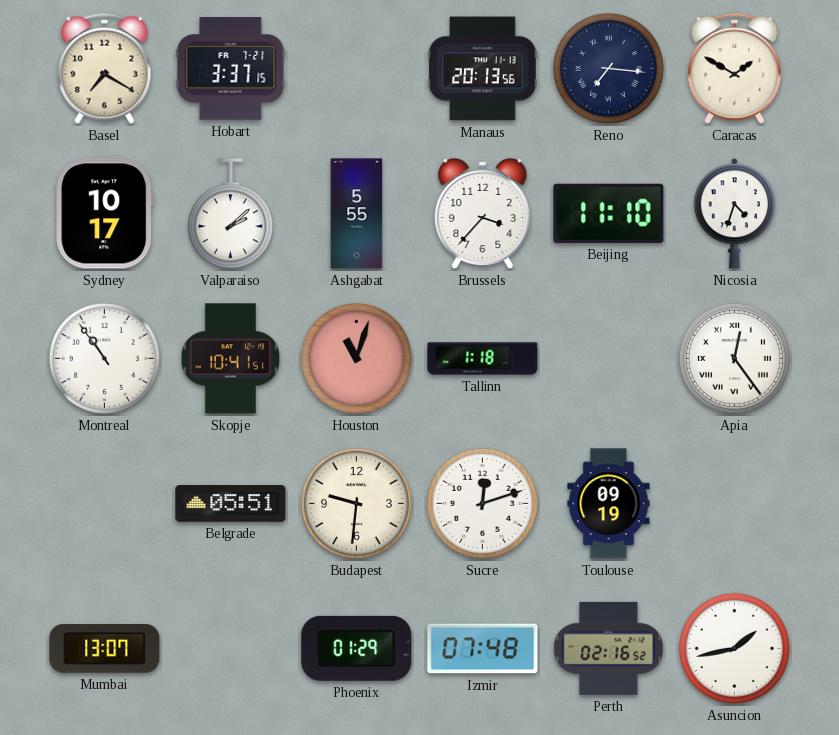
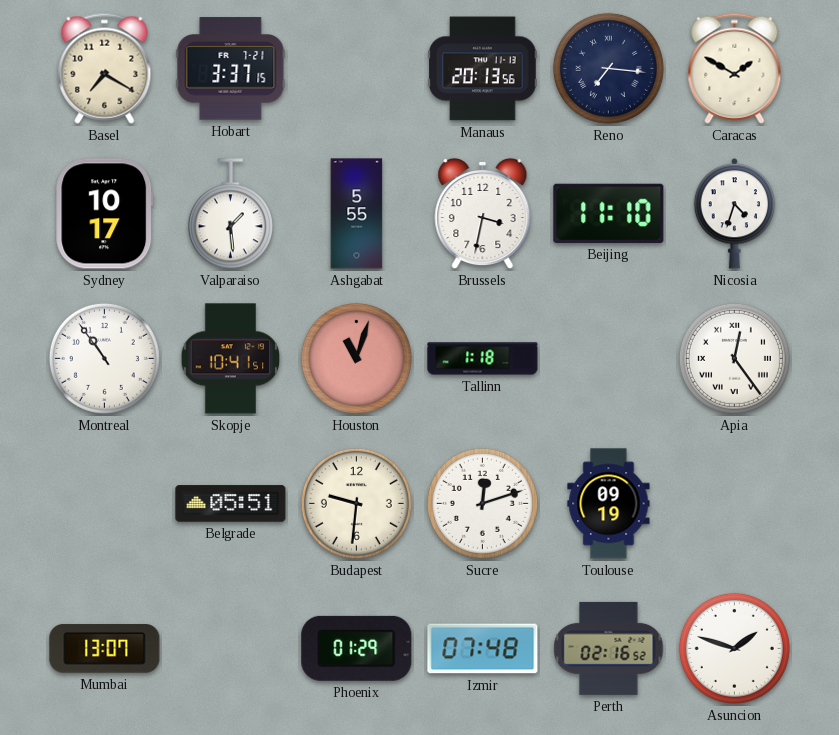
Valparaiso: 2:08 -> 1:29 (230, 214)
Brussels: 3:37 -> 3:32 (483, 214)
Asuncion: 1:43 -> 1:48 (734, 648)
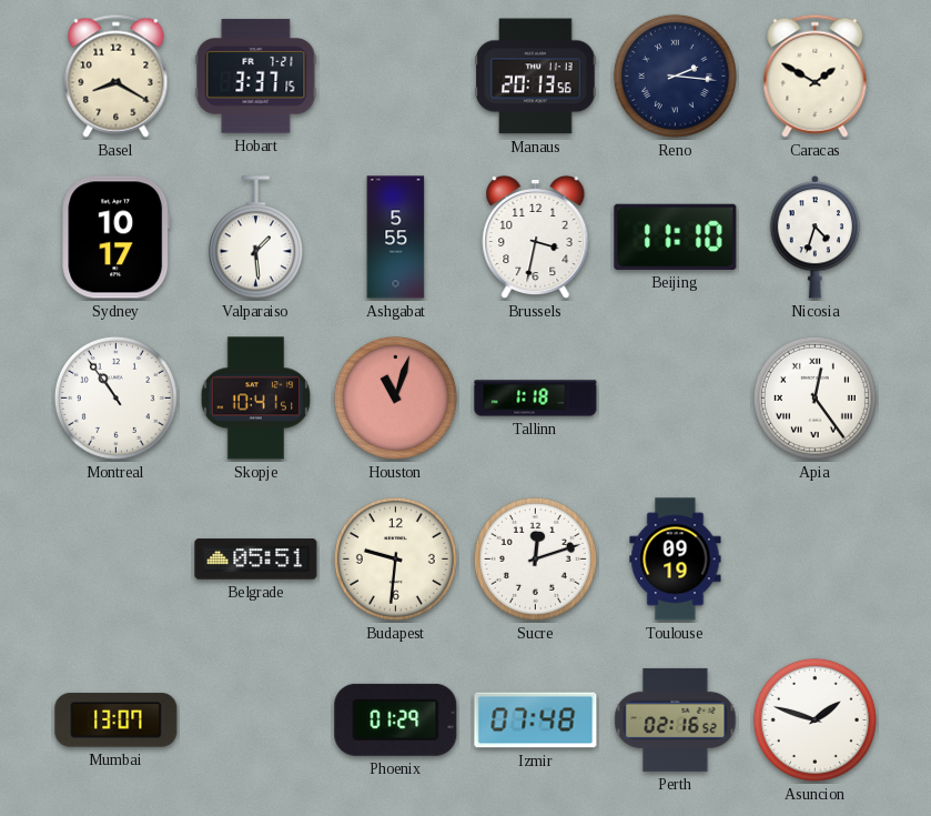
Basel: 7:20 -> 8:20 (117, 75)
Reno: 7:16 -> 2:16 (675, 75)
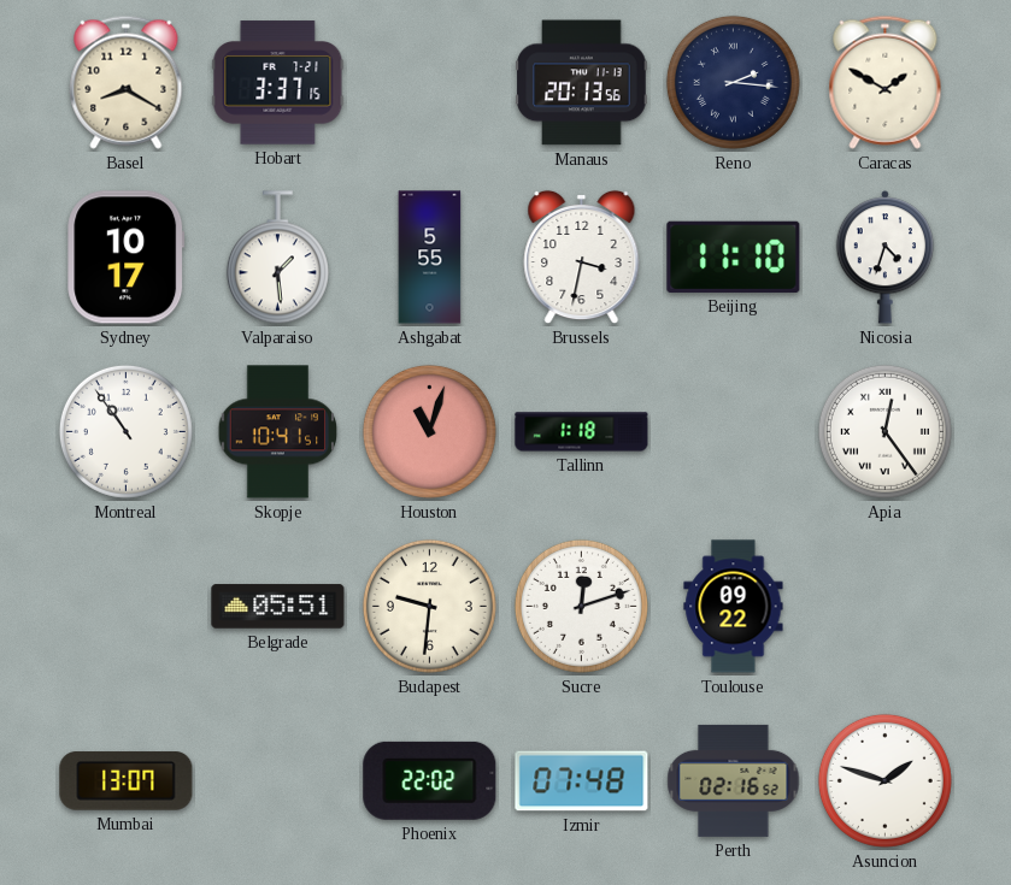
Toulouse: 09:19 -> 09:22 (734, 607)
Phoenix: 01:29 -> 22:02 (430, 780)
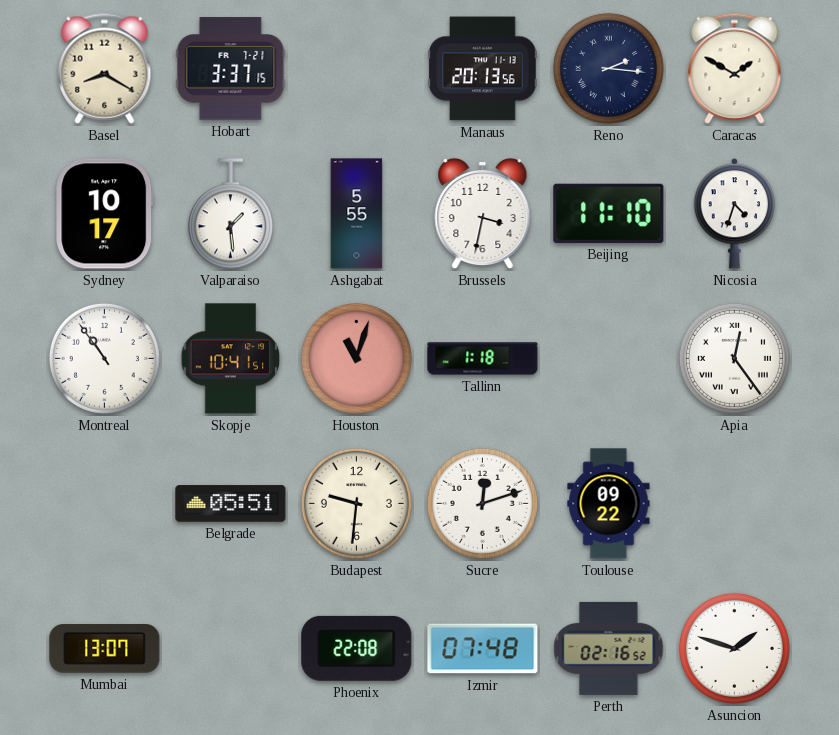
Phoenix: 22:02 -> 22:08 (357, 648)
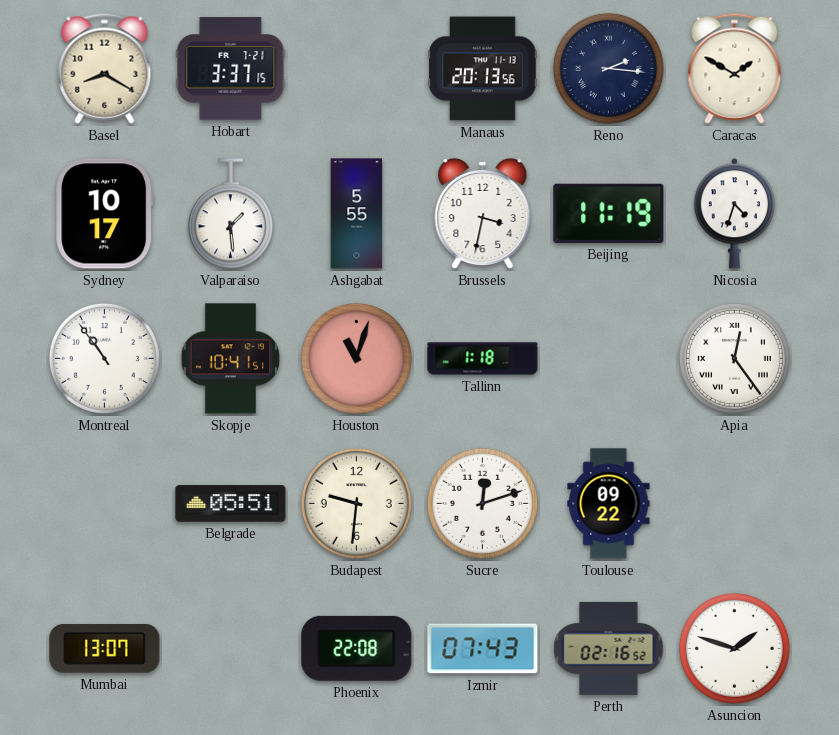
Beijing: 11:10 -> 11:19 (609, 213)
Izmir: 07:48 -> 07:43 (483, 649)
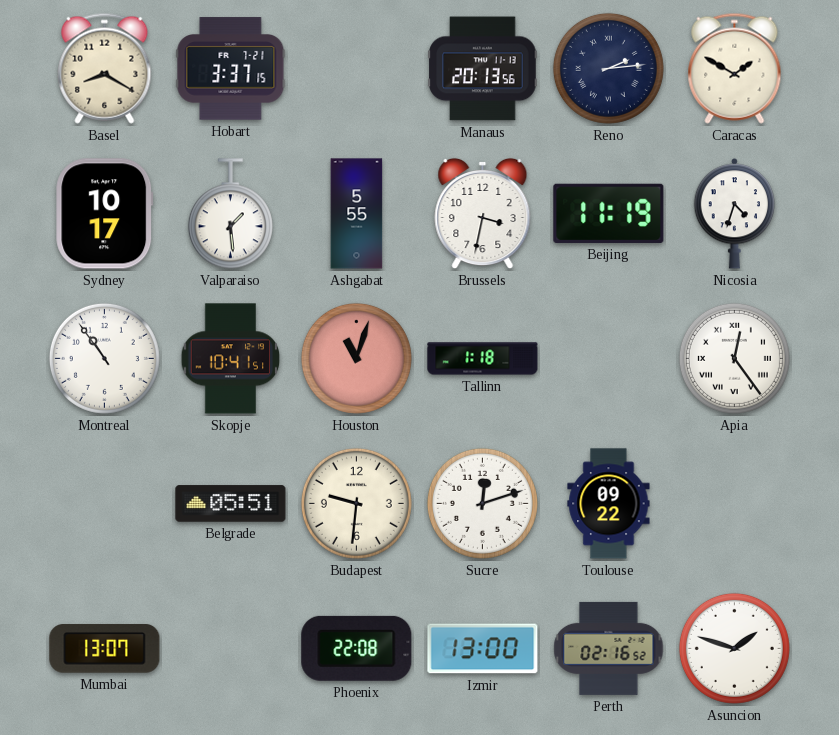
Reno: 2:16 -> 2:14 (608, 68)
Izmir: 07:43 -> 13:00 (483, 649)
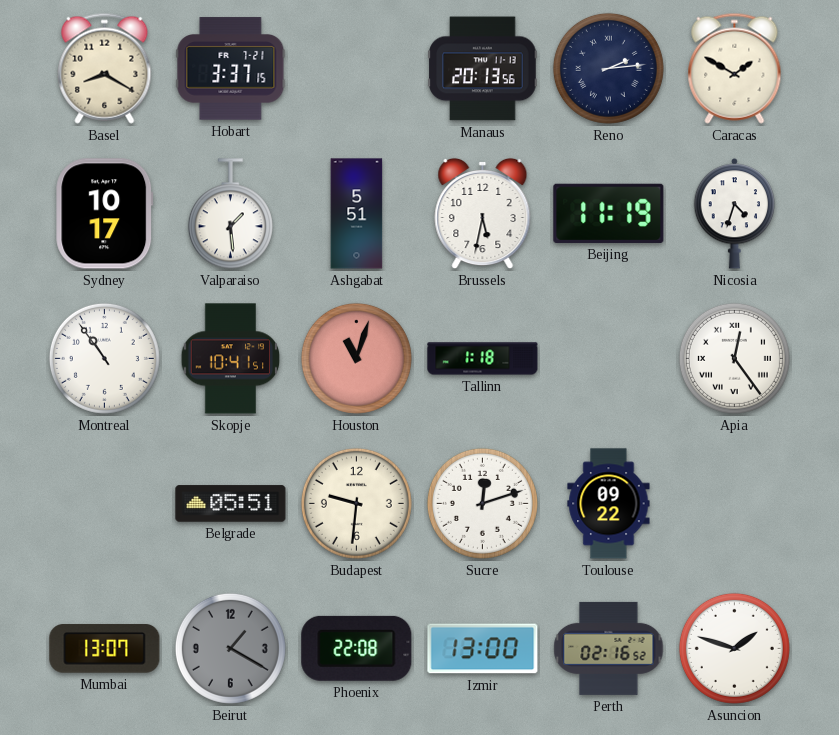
Ashgabat: 5:55 -> 5:51 (357, 214)
Brussels: 3:32 -> 5:32 (483, 214)
Beirut: none -> 1:20 (230, 648)
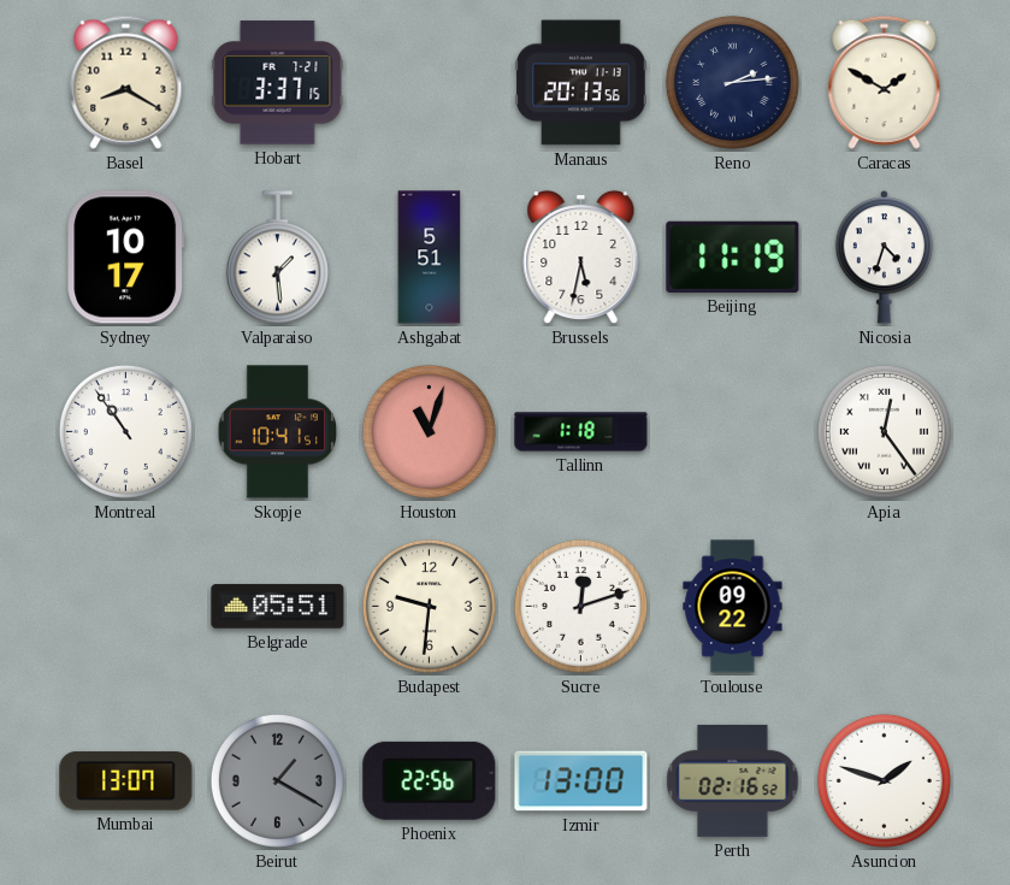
Phoenix: 22:08 -> 22:56 (430, 780)
